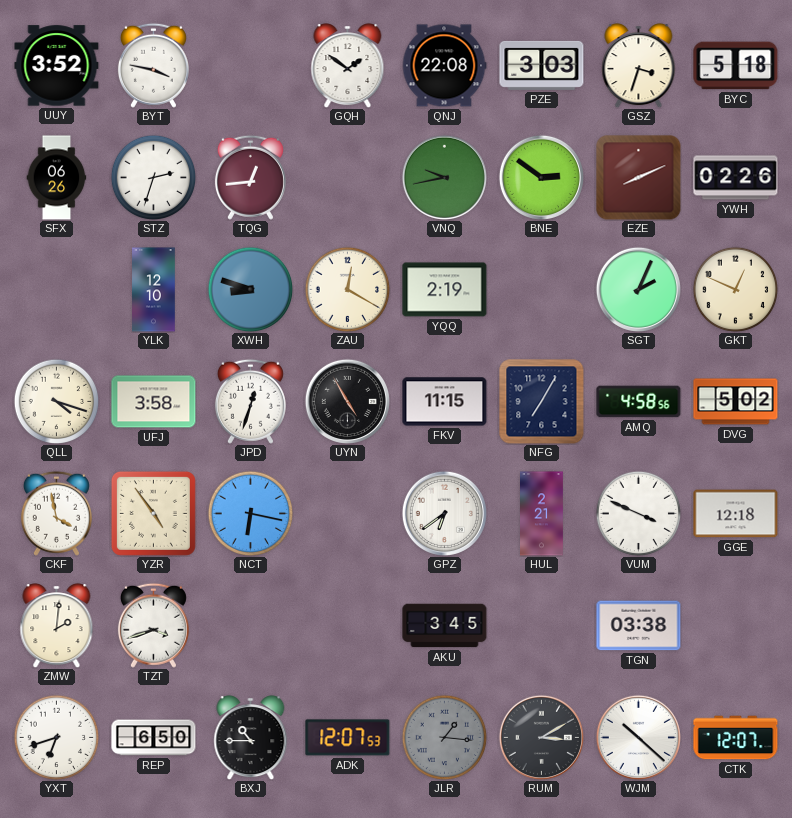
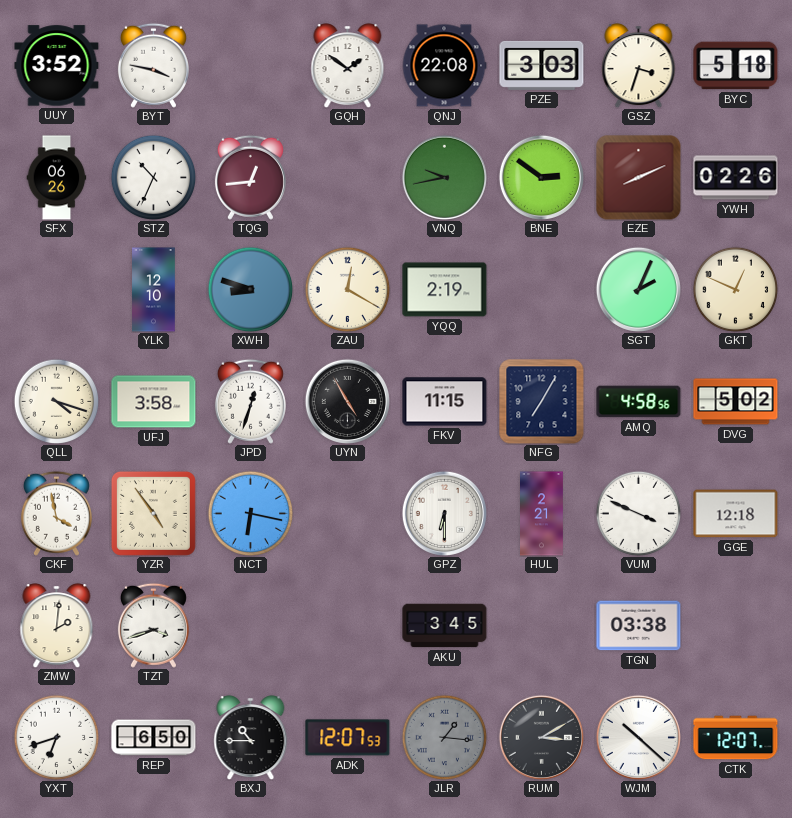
STZ: 2:33 -> 10:34 (153, 177)
GPZ: 6:39 -> 6:30 (444, 513)
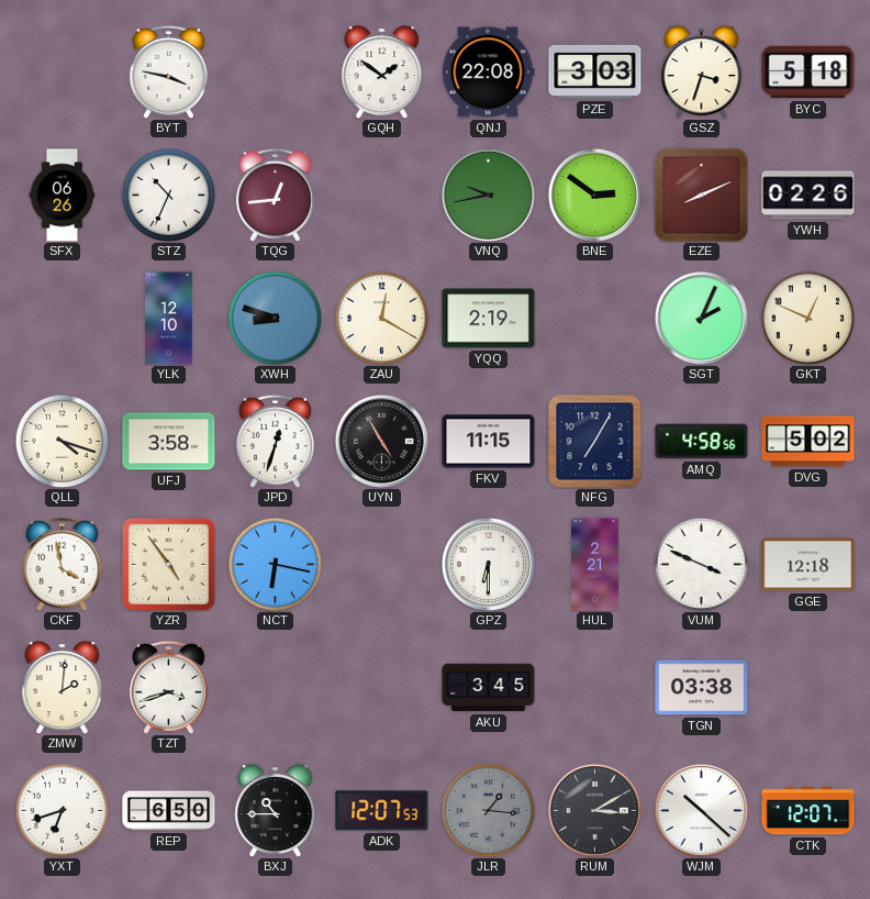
UUY: 3:52 -> none (57, 66)
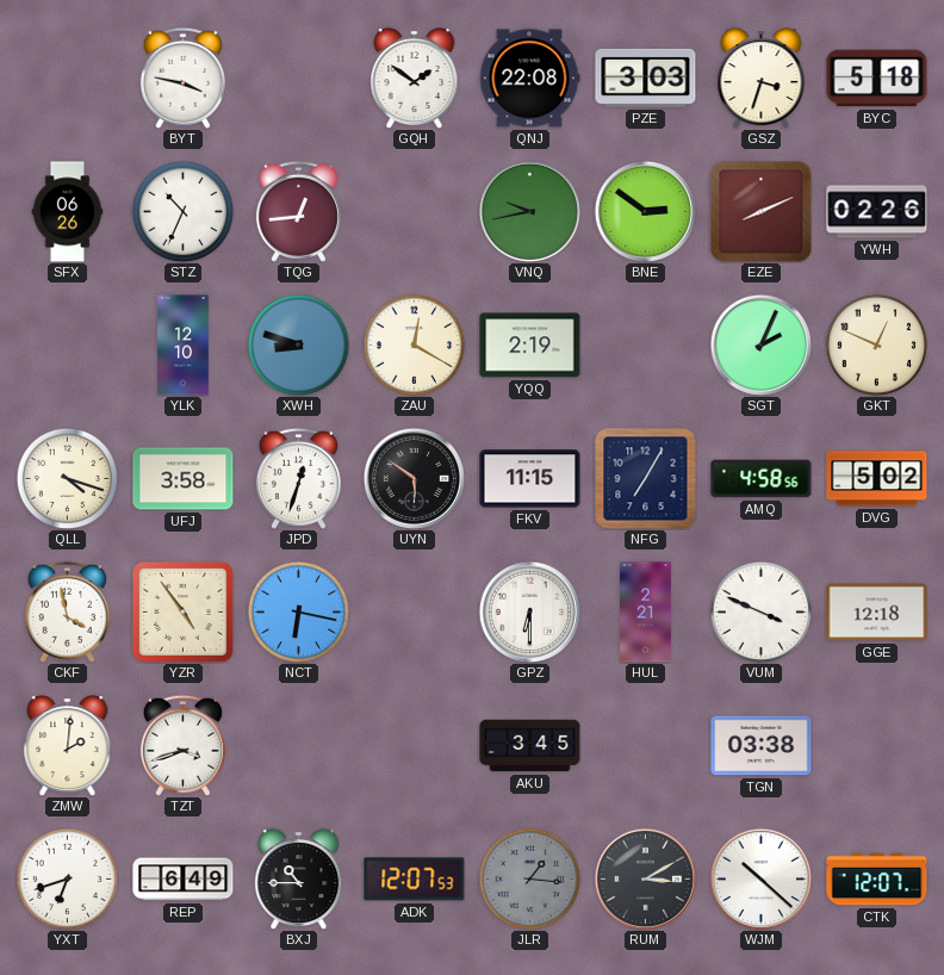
UYN: 4:55 -> 5:51 (414, 478)
REP: 6:50 -> 6:49 (184, 880)
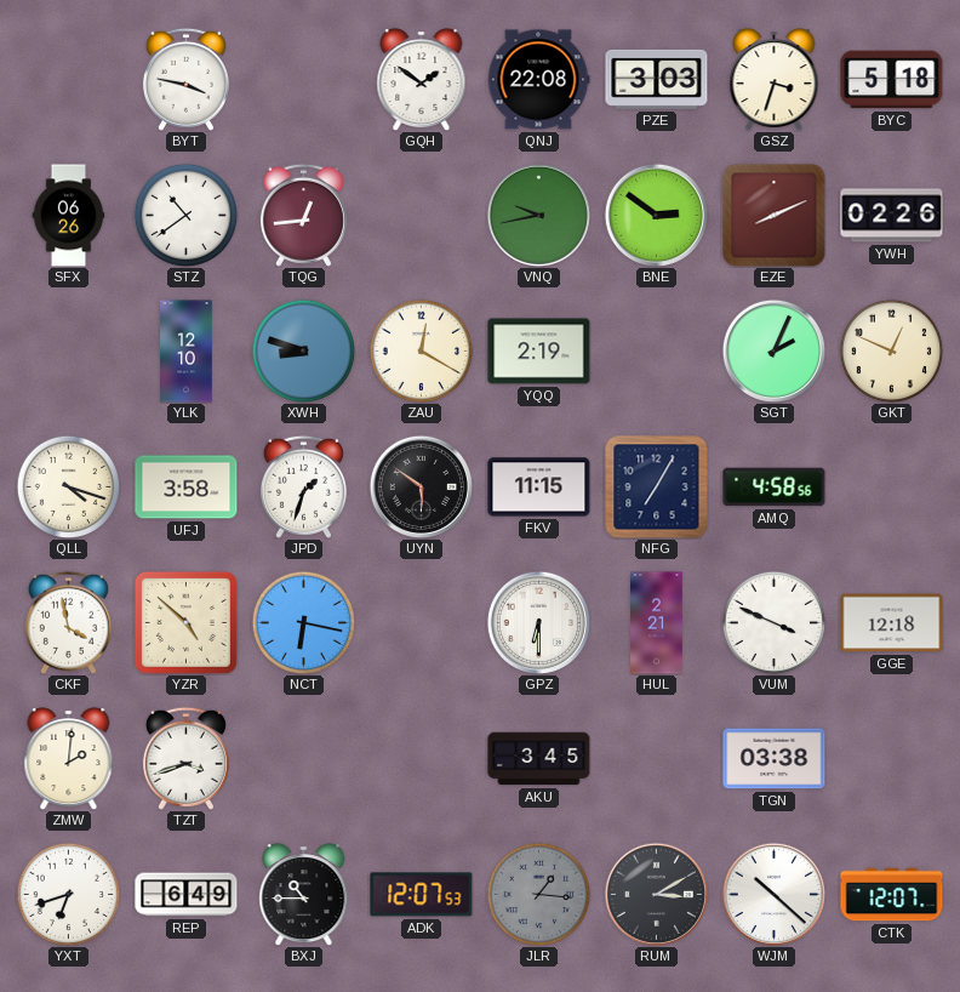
STZ: 10:34 -> 10:39 (185, 215)
JPD: 12:33 -> 1:33 (303, 486)
DVG: 5:02 -> none (877, 479)
YZR: 4:54 -> 4:52 (185, 622)
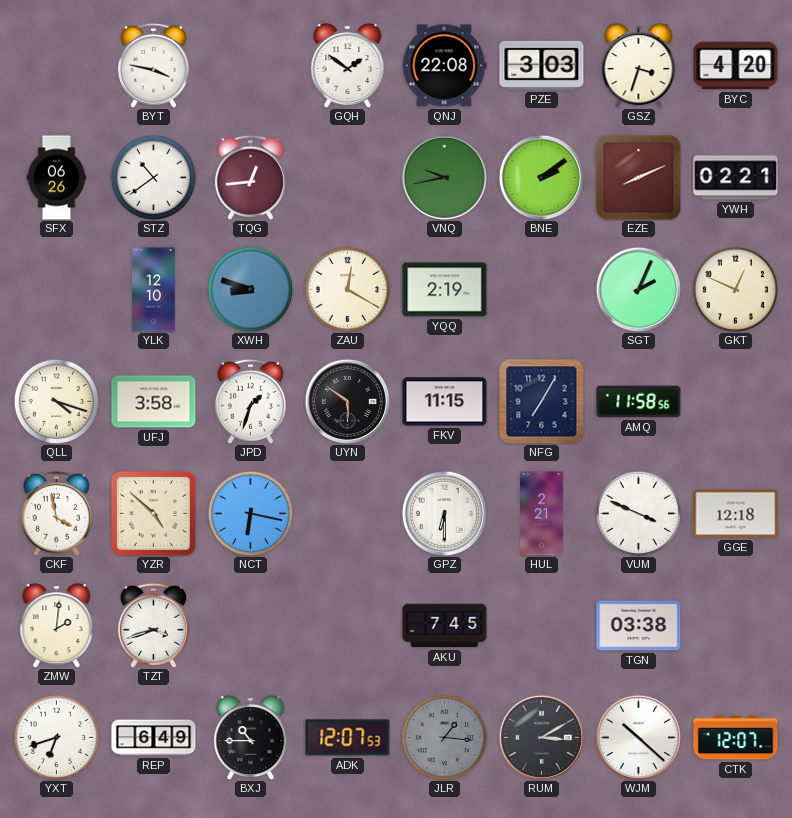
BYC: 5:18 -> 4:20 (736, 66)
BNE: 2:51 -> 2:09 (541, 177)
YWH: 02:26 -> 02:21 (736, 178)
AMQ: 4:58 -> 11:58 (639, 402)
AKU: 3:45 -> 7:45 (445, 626)
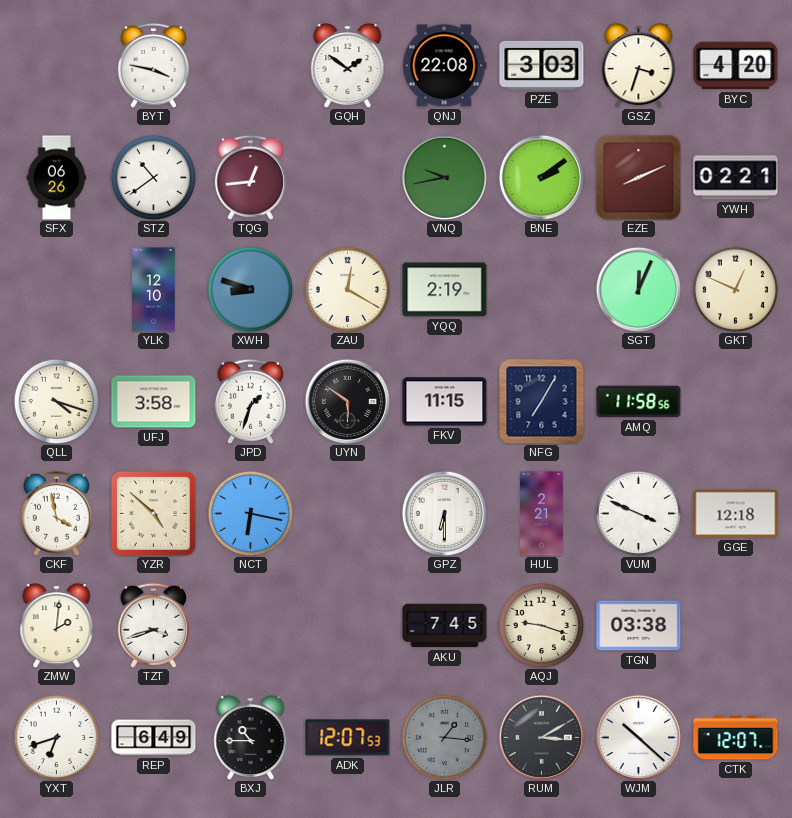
SGT: 2:04 -> 12:04 (638, 289)
AQJ: none -> 9:18 (541, 625)
